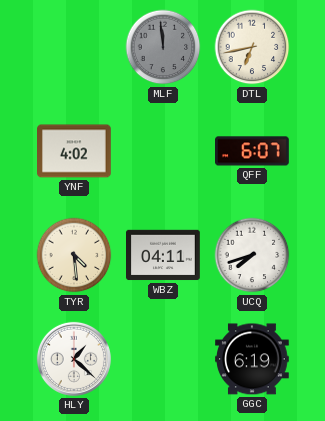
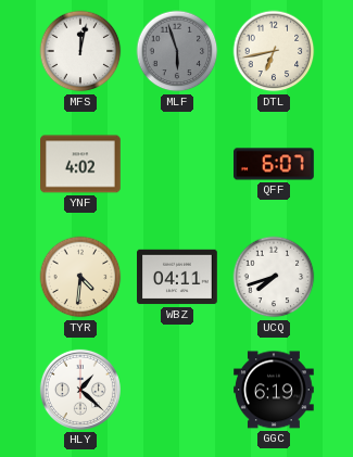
MFS: none -> 12:02 (80, 51)
MLF: 11:59 -> 5:57 (177, 51)
TYR: 4:29 -> 4:31 (80, 277)
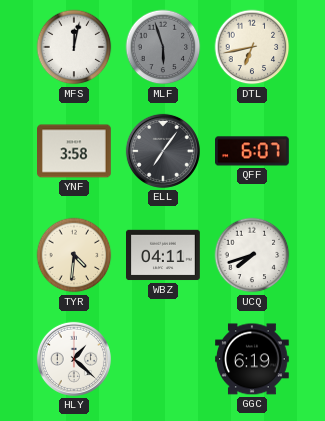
YNF: 4:02 -> 3:58 (75, 151)
ELL: none -> 7:06 (163, 151)
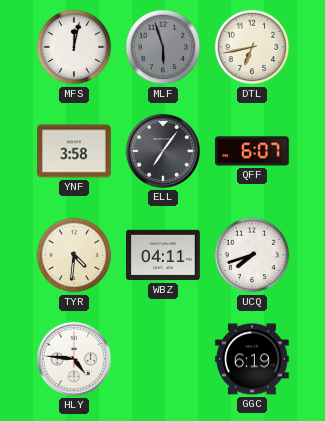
HLY: 1:22 -> 4:46 (74, 359)
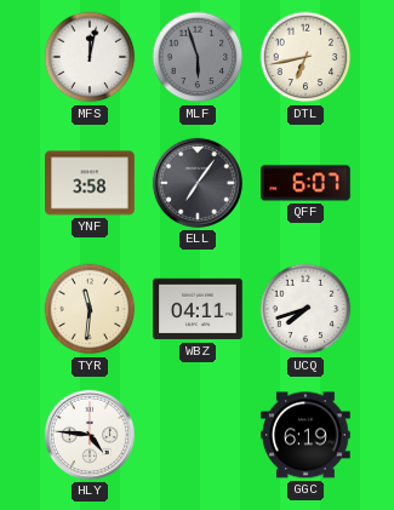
TYR: 4:31 -> 11:31 (90, 309)
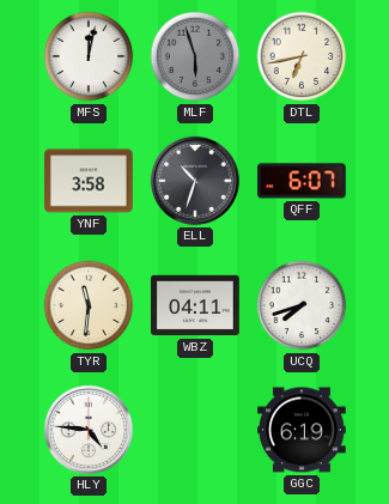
ELL: 7:06 -> 10:33 (195, 181)
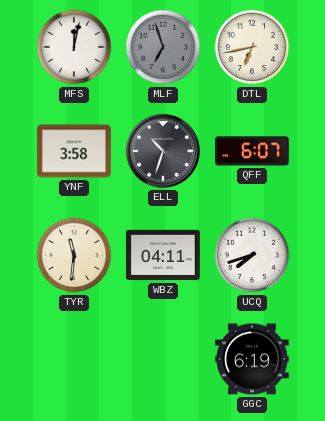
MLF: 5:57 -> 6:57 (163, 47)
HLY: 4:46 -> none (89, 430)
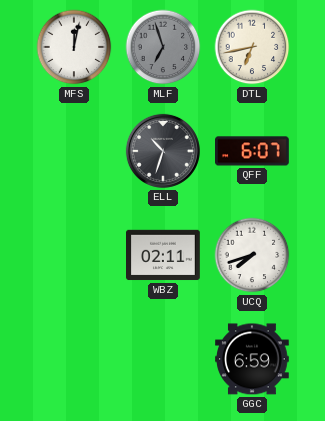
YNF: 3:58 -> none (75, 151)
TYR: 11:31 -> none (74, 255)
WBZ: 04:11 -> 02:11 (164, 255)
GGC: 6:19 -> 6:59 (253, 359)
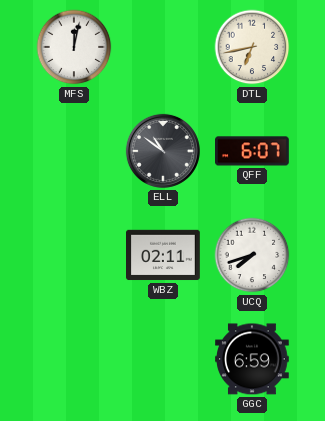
MLF: 6:57 -> none (163, 47)
ELL: 10:33 -> 10:51 (163, 151)
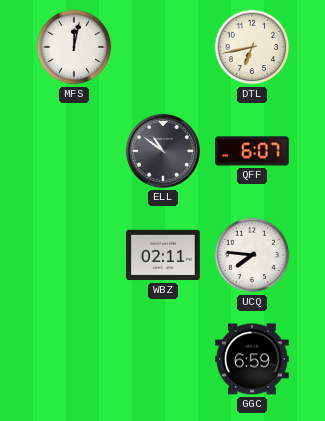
UCQ: 7:42 -> 7:46 (252, 255)
